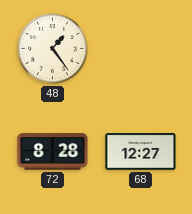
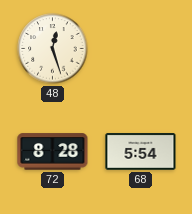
48: 1:24 -> 12:27 (53, 49)
68: 12:27 -> 5:54 (141, 152)
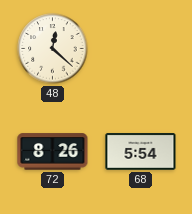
48: 12:27 -> 12:22 (53, 49)
72: 8:28 -> 8:26 (53, 152)
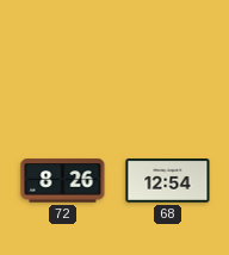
48: 12:22 -> none (53, 49)
68: 5:54 -> 12:54 (168, 181)
